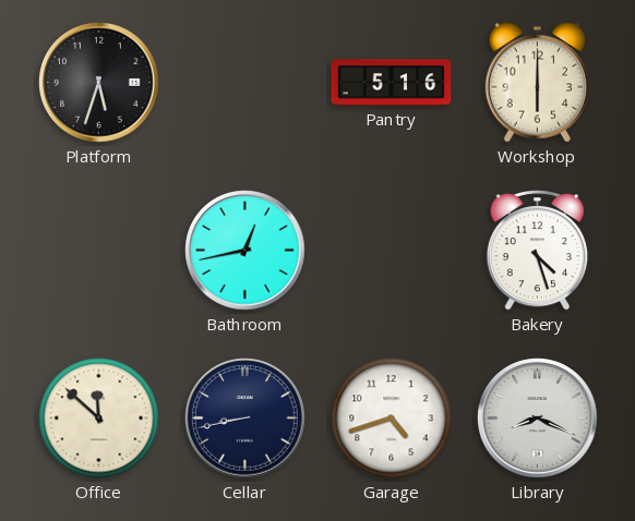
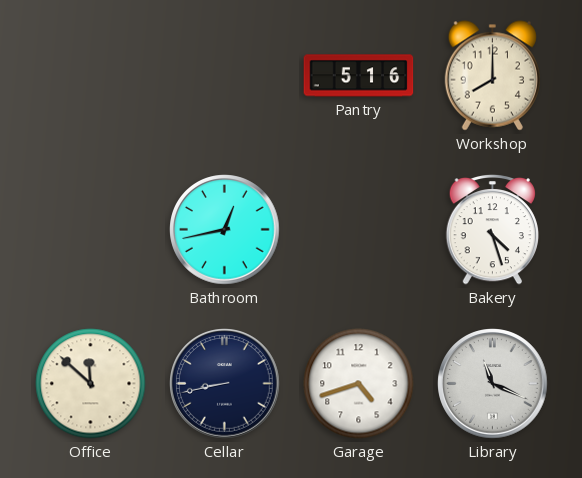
Platform: 5:33 -> none (99, 83)
Workshop: 6:00 -> 8:00 (492, 76)
Library: 8:19 -> 11:19 (493, 384)
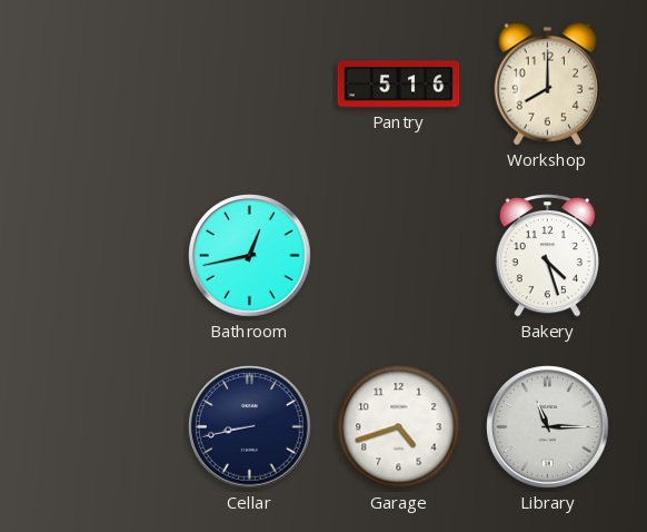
Office: 11:52 -> none (91, 384)
Library: 11:19 -> 11:15 (548, 427)
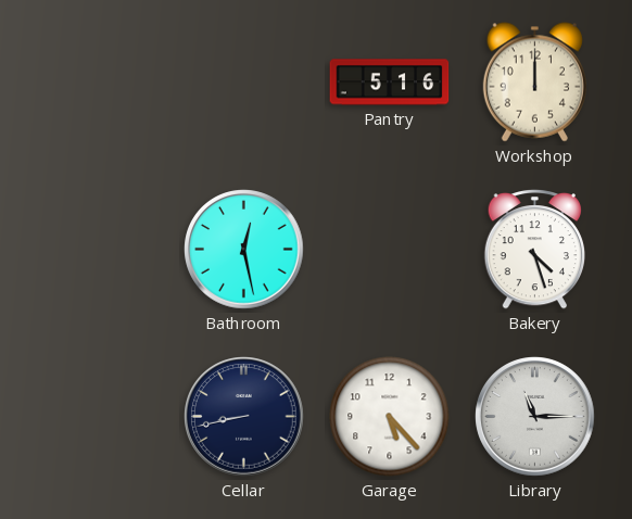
Workshop: 8:00 -> 12:00 (534, 83)
Bathroom: 12:43 -> 12:28 (244, 250)
Garage: 4:42 -> 5:23 (390, 417)
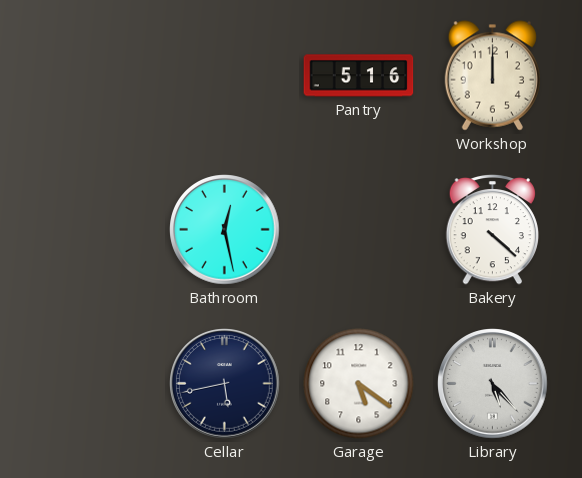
Bakery: 4:27 -> 4:22 (492, 230)
Cellar: 8:43 -> 5:43 (225, 384)
Garage: 5:23 -> 5:21 (359, 384)
Library: 11:15 -> 5:23 (493, 384)
